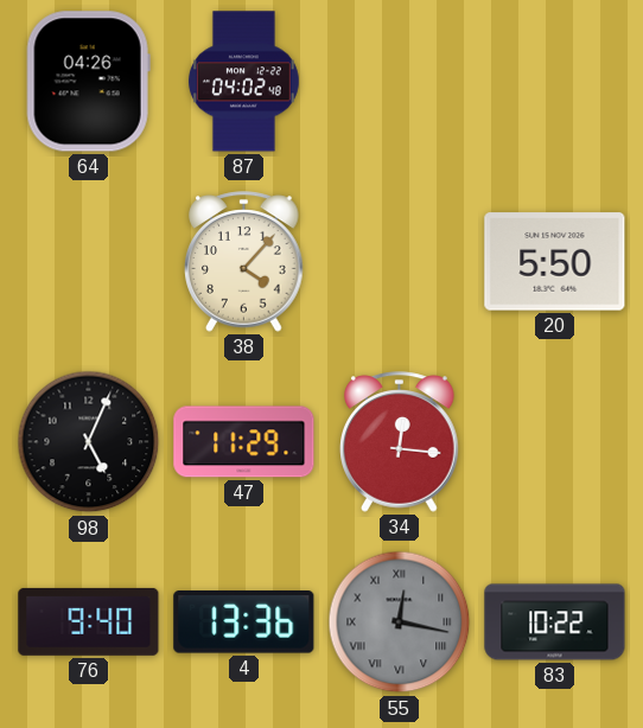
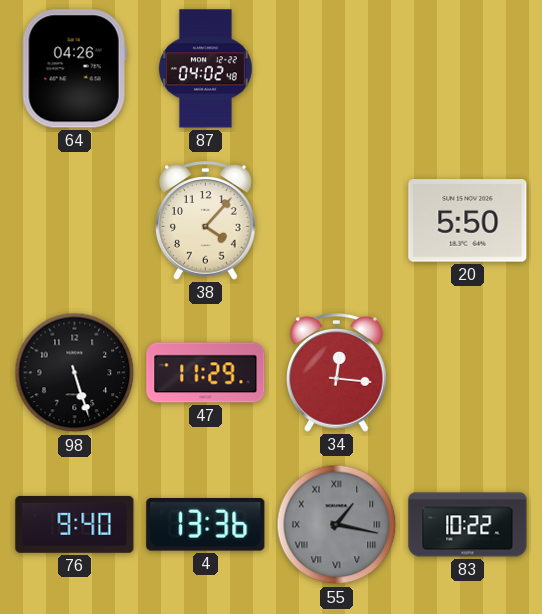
98: 5:04 -> 5:27 (75, 373)
55: 12:17 -> 1:17 (337, 525)
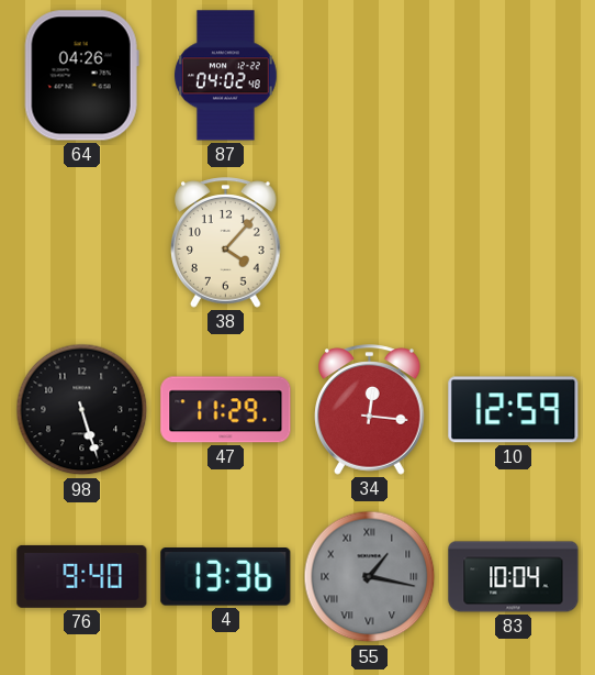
20: 5:50 -> none (468, 221)
10: none -> 12:59 (514, 410)
83: 10:22 -> 10:04 (514, 577)
